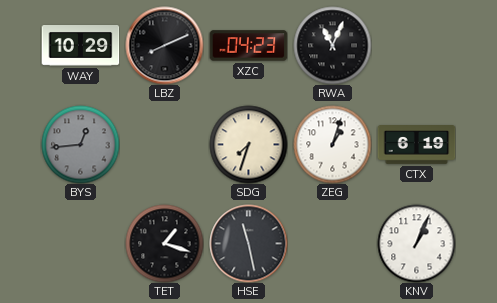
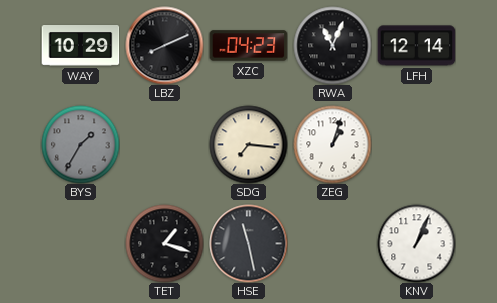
LFH: none -> 12:14 (416, 46)
BYS: 12:44 -> 1:35 (80, 144)
SDG: 7:33 -> 7:16 (248, 144)
CTX: 6:19 -> none (416, 145)
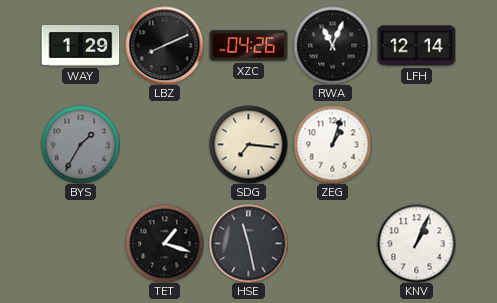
WAY: 10:29 -> 1:29 (80, 46)
XZC: 04:23 -> 04:26 (248, 46)
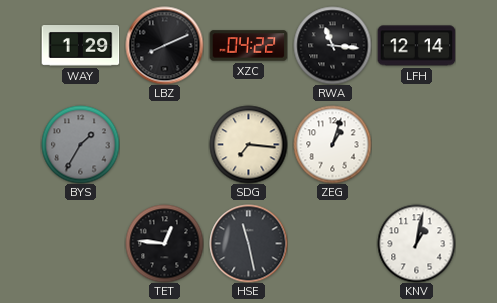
XZC: 04:26 -> 04:22 (248, 46)
RWA: 11:04 -> 11:16 (332, 45)
TET: 1:18 -> 12:46 (164, 243)
KNV: 1:04 -> 1:02 (416, 243)
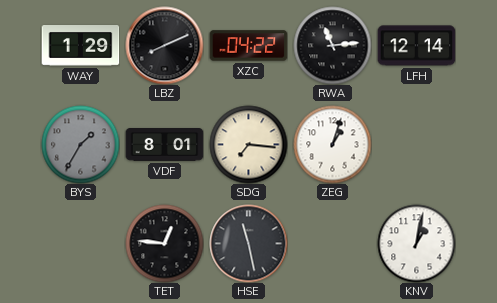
RWA: 11:16 -> 11:14 (332, 45)
VDF: none -> 8:01 (164, 145)
